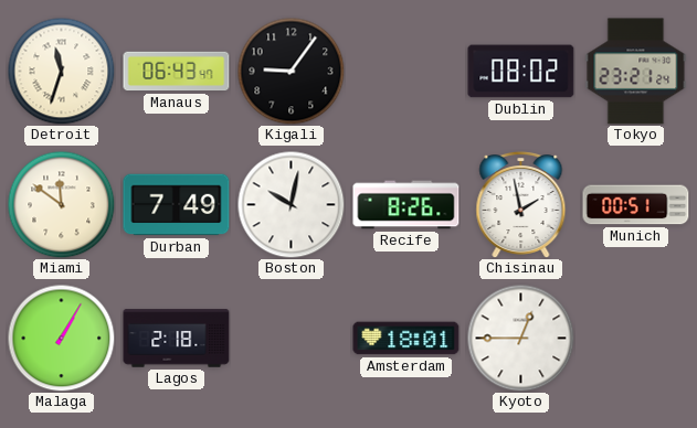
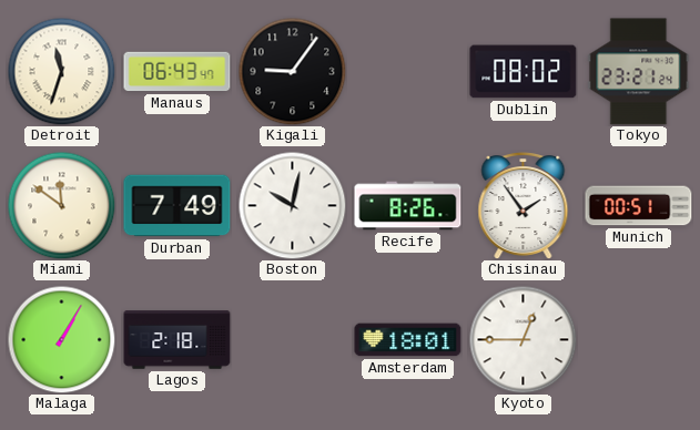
Chisinau: 1:58 -> 1:54 (524, 206)
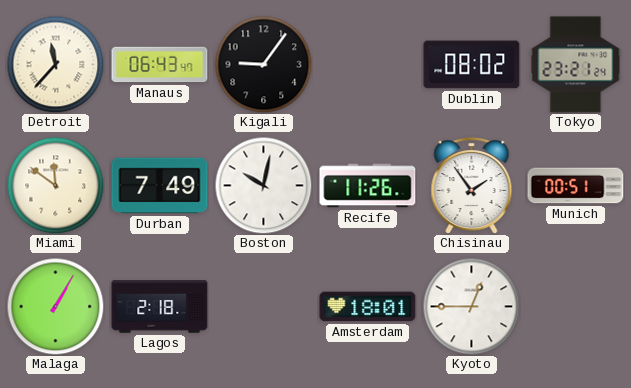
Detroit: 11:33 -> 11:37 (55, 64)
Recife: 8:26 -> 11:26 (368, 186)
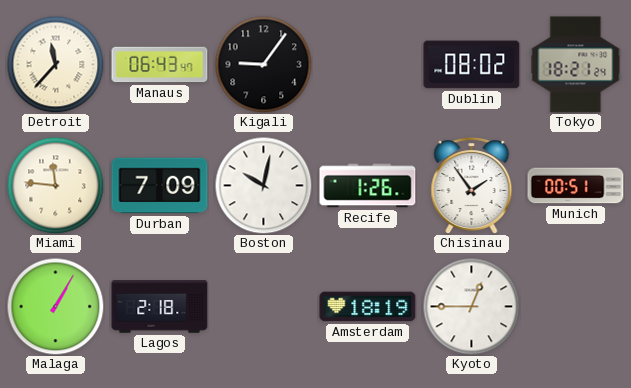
Tokyo: 23:21 -> 18:21 (576, 65)
Miami: 11:51 -> 11:46 (55, 185)
Durban: 7:49 -> 7:09 (160, 186)
Recife: 11:26 -> 1:26 (368, 186)
Amsterdam: 18:01 -> 18:19 (368, 307)
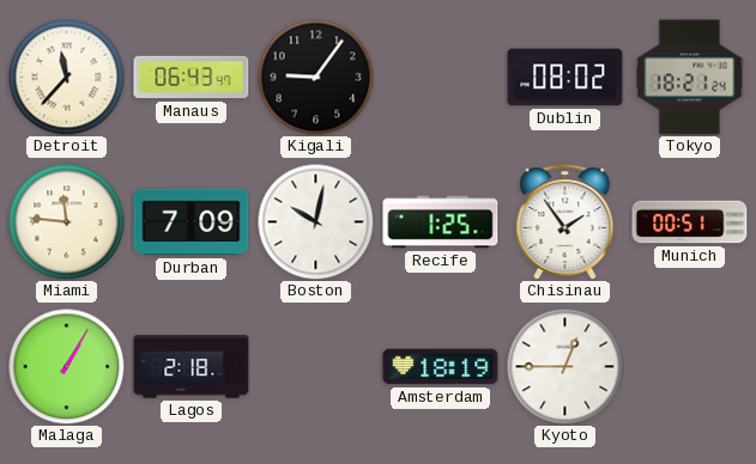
Recife: 1:26 -> 1:25 (441, 222)
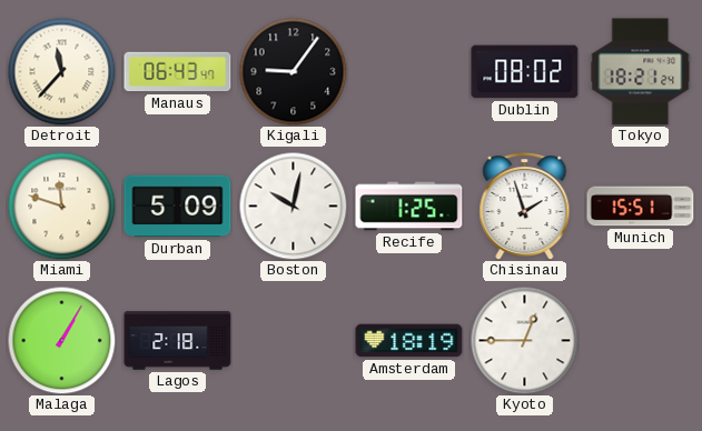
Miami: 11:46 -> 11:48 (61, 206)
Durban: 7:09 -> 5:09 (178, 207)
Chisinau: 1:54 -> 1:57 (525, 207)
Munich: 00:51 -> 15:51 (641, 207)
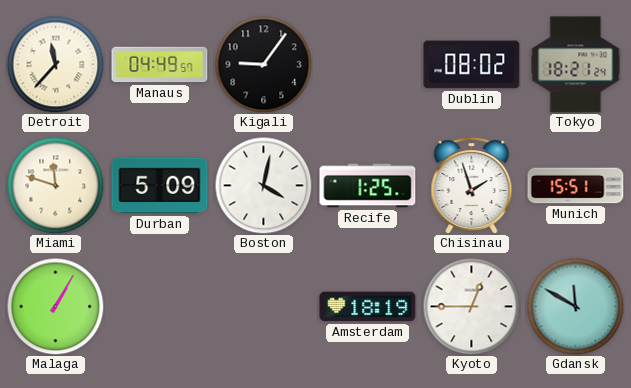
Manaus: 06:43 -> 04:49 (160, 65)
Boston: 10:02 -> 4:02 (263, 185)
Lagos: 2:18 -> none (178, 341)
Gdansk: none -> 11:50 (575, 306)
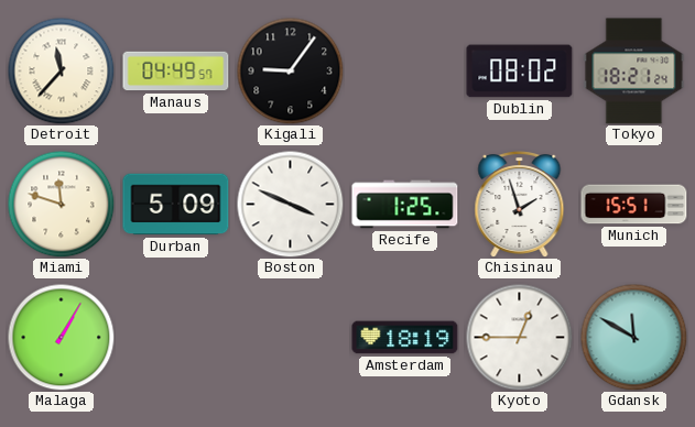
Boston: 4:02 -> 3:49 (290, 204)
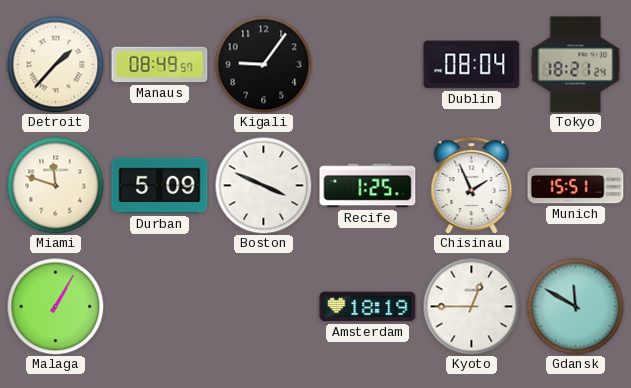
Detroit: 11:37 -> 1:37 (55, 64)
Manaus: 04:49 -> 08:49 (160, 65)
Dublin: 08:02 -> 08:04 (472, 65)
Chisinau: 1:57 -> 1:56 (472, 186)
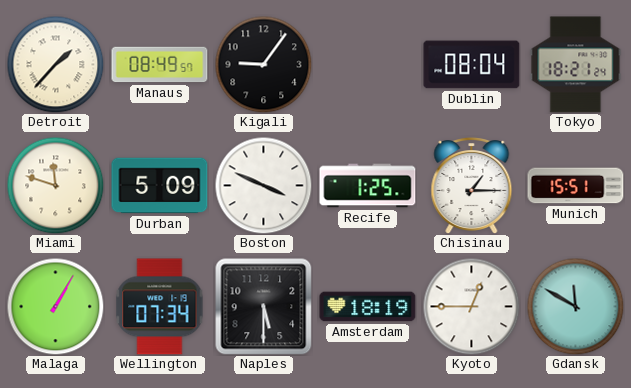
Chisinau: 1:56 -> 1:15 (472, 186)
Wellington: none -> 07:34 (160, 307)
Naples: none -> 5:30 (264, 307)
